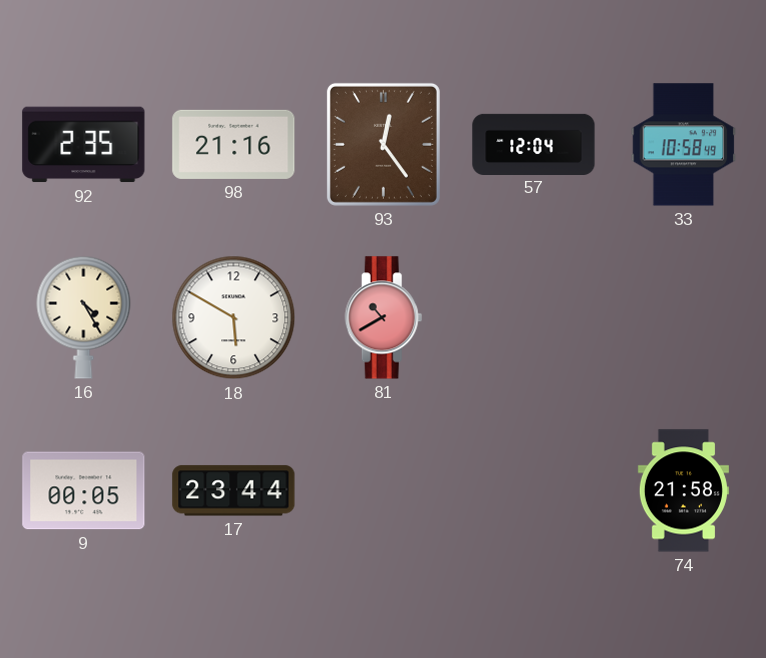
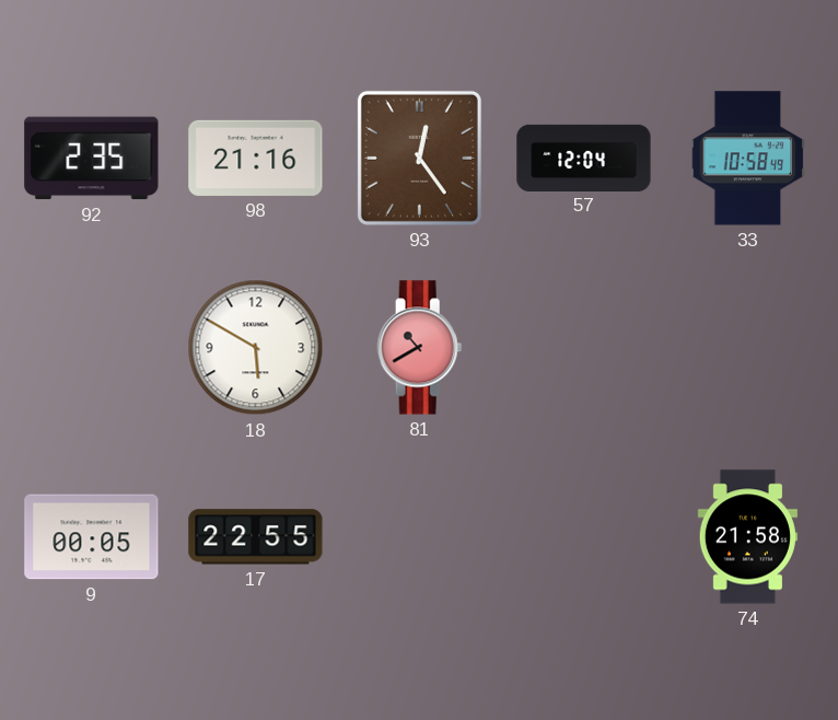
16: 4:25 -> none (84, 317)
17: 23:44 -> 22:55 (256, 537)
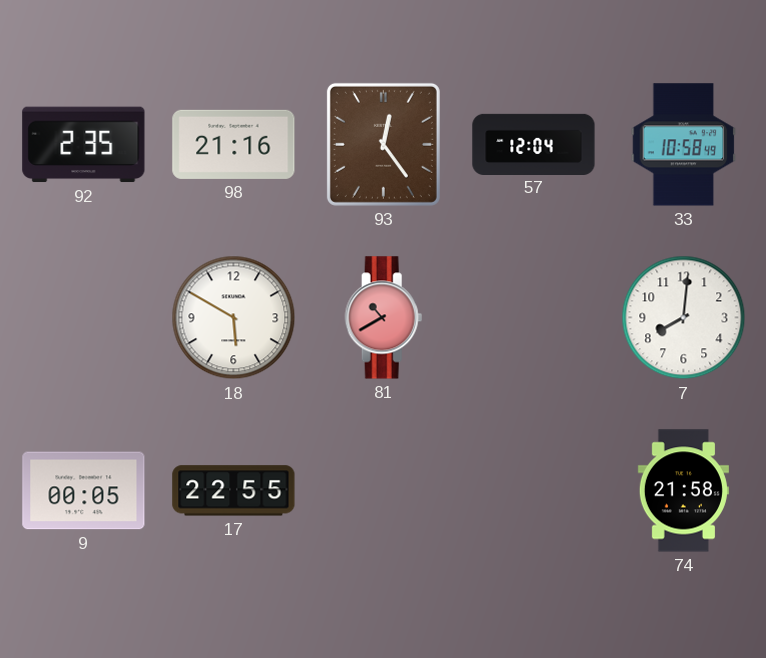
7: none -> 8:01 (684, 318)
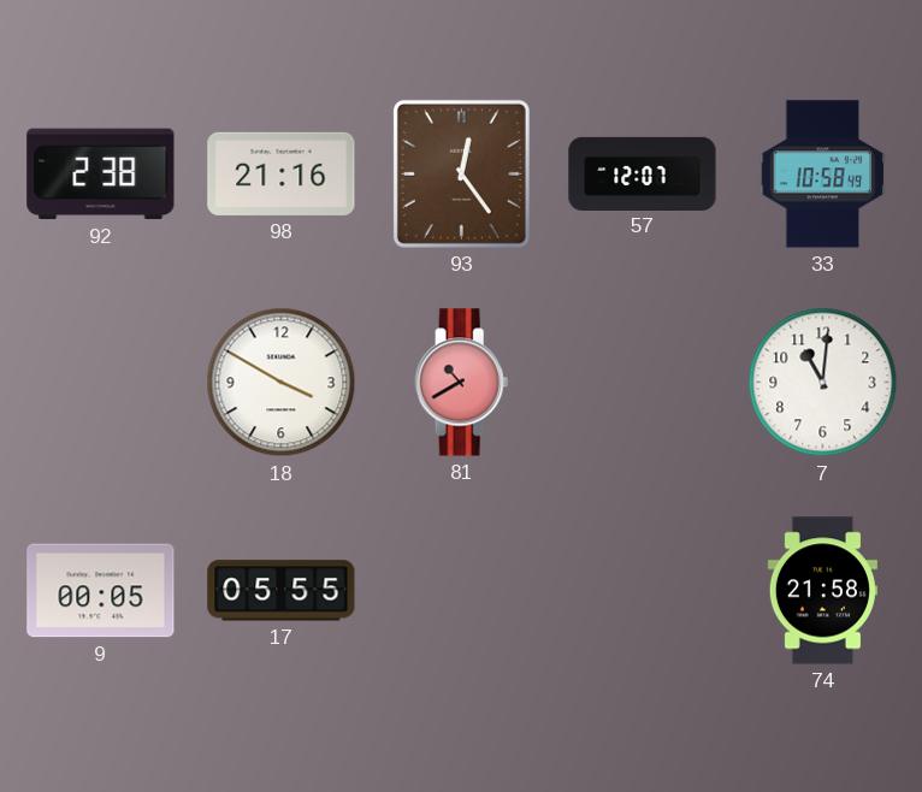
92: 2:35 -> 2:38 (101, 175)
57: 12:04 -> 12:07 (643, 173)
18: 5:50 -> 3:50 (282, 383)
7: 8:01 -> 11:01 (823, 383)
17: 22:55 -> 05:55 (282, 591)
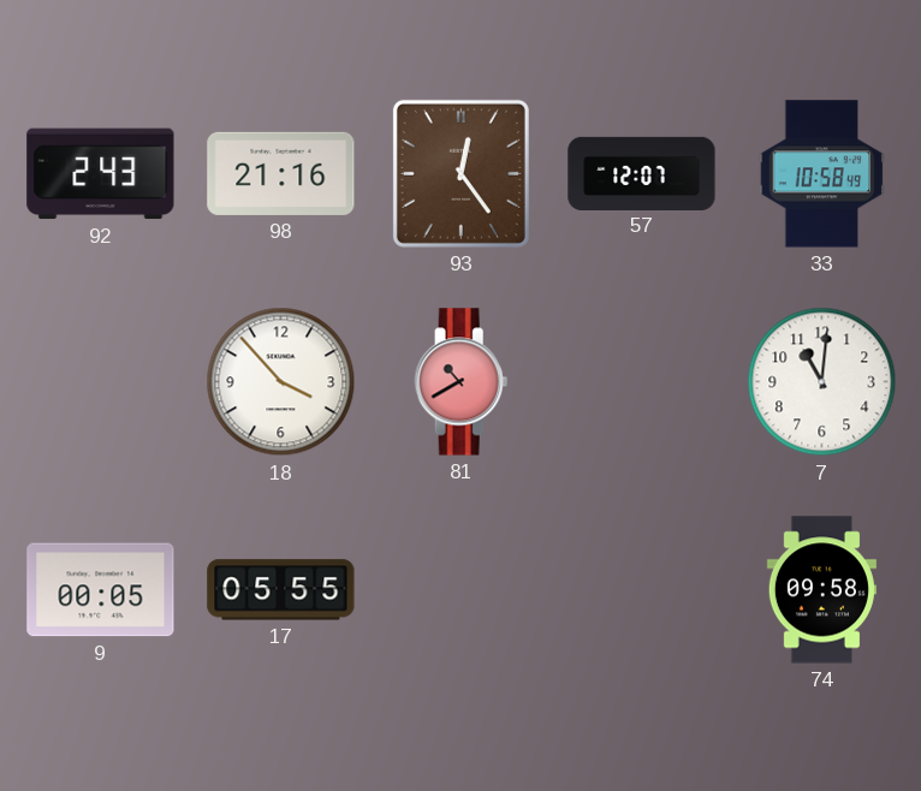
92: 2:38 -> 2:43 (101, 174)
18: 3:50 -> 3:53 (281, 382)
74: 21:58 -> 09:58 (821, 590)
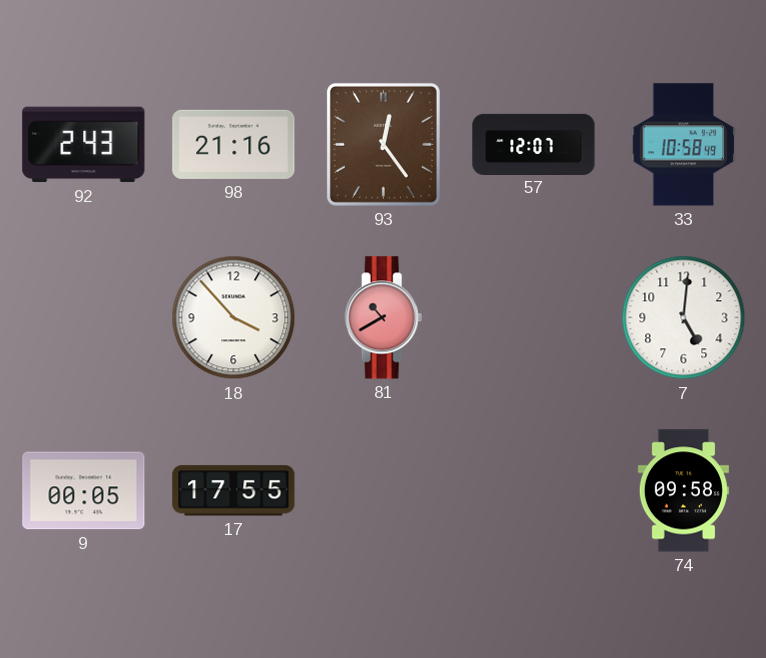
7: 11:01 -> 5:01 (684, 318)
17: 05:55 -> 17:55 (234, 491)
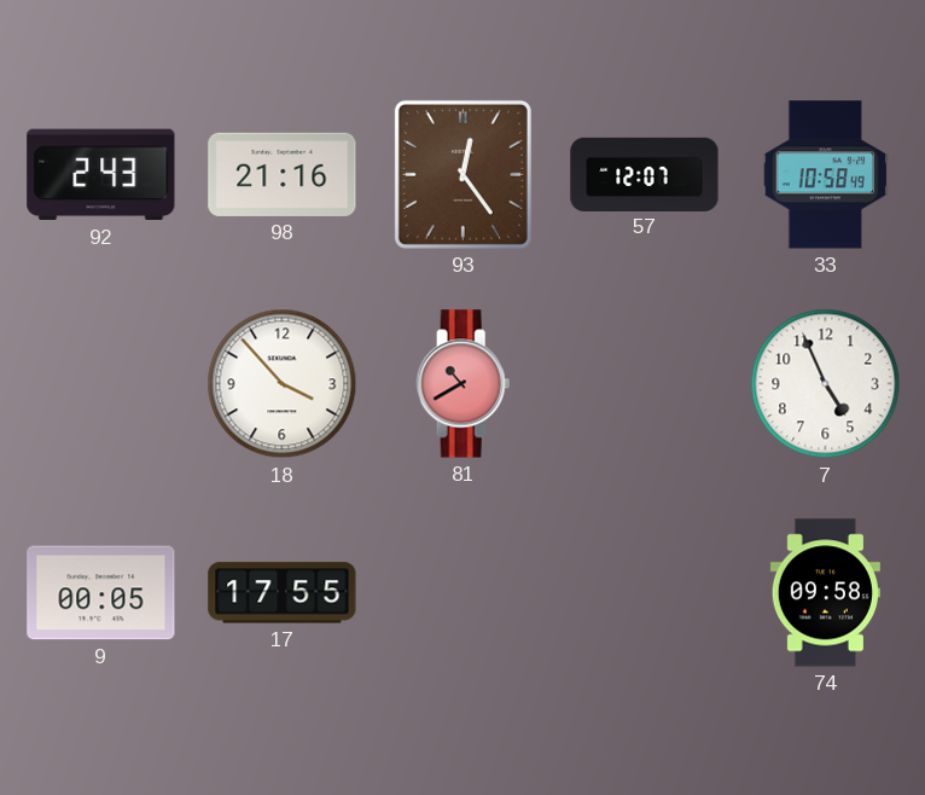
7: 5:01 -> 4:56 (826, 384)
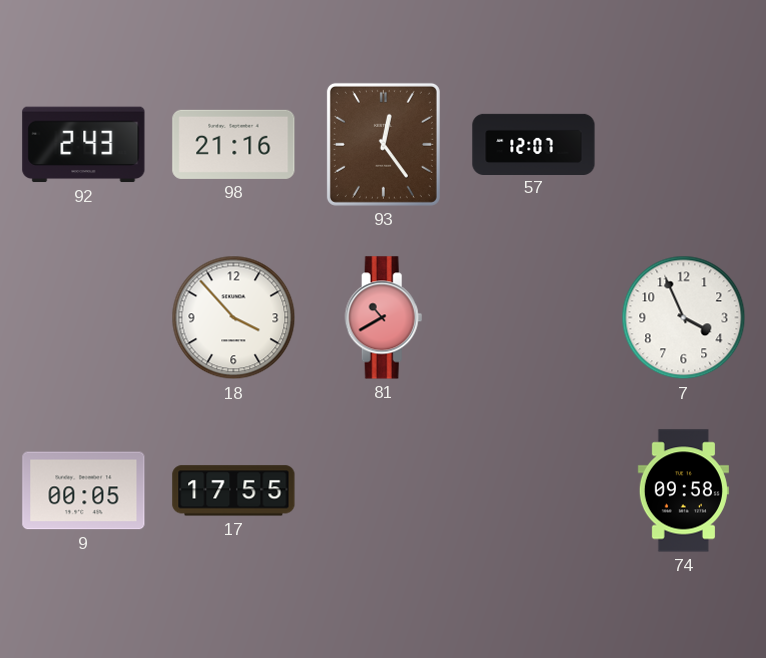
33: 10:58 -> none (826, 175)
7: 4:56 -> 3:56 (684, 318)
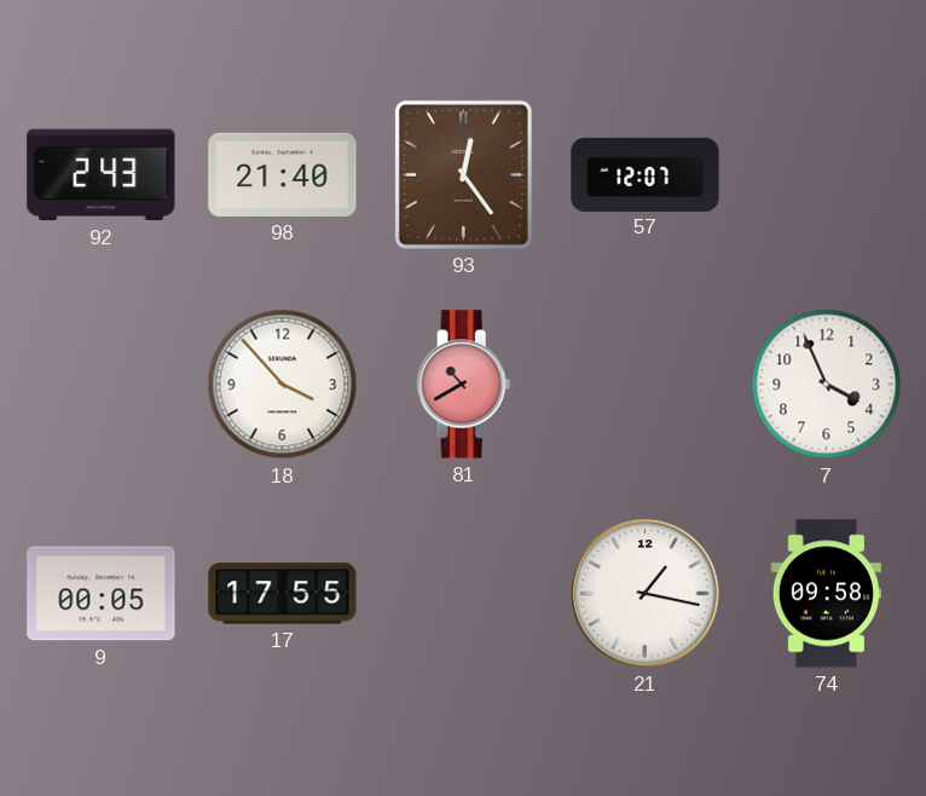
98: 21:16 -> 21:40 (283, 174)
21: none -> 1:17 (646, 594)
